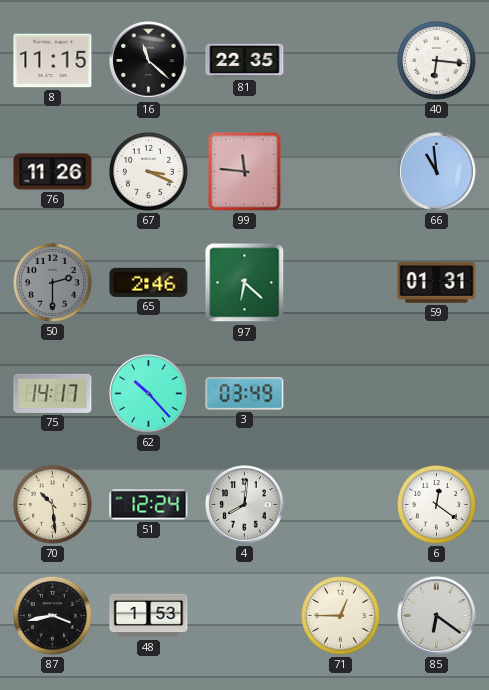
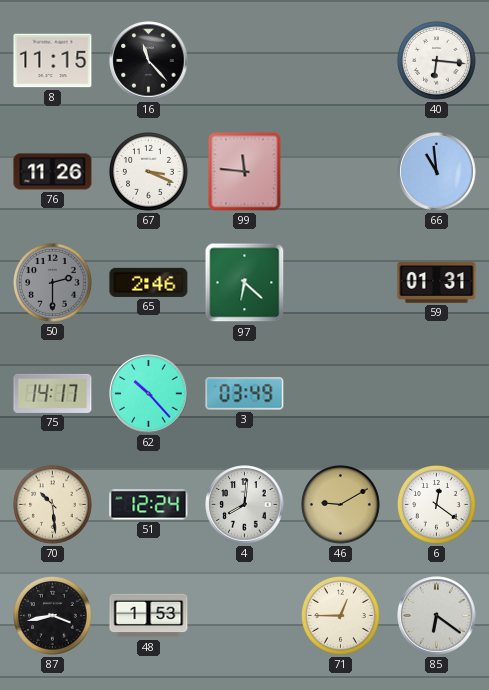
16: 11:22 -> 11:23 (149, 61)
81: 22:35 -> none (245, 61)
46: none -> 9:10 (341, 505)
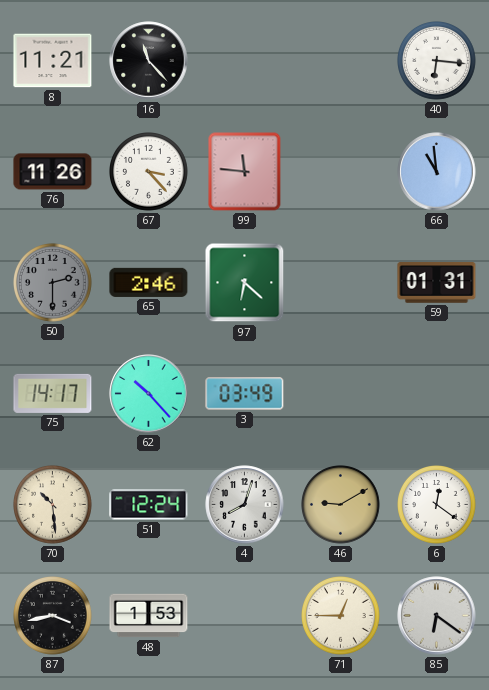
8: 11:15 -> 11:21 (53, 61)
67: 3:19 -> 3:23 (149, 172)
4: 8:01 -> 8:03 (245, 505)
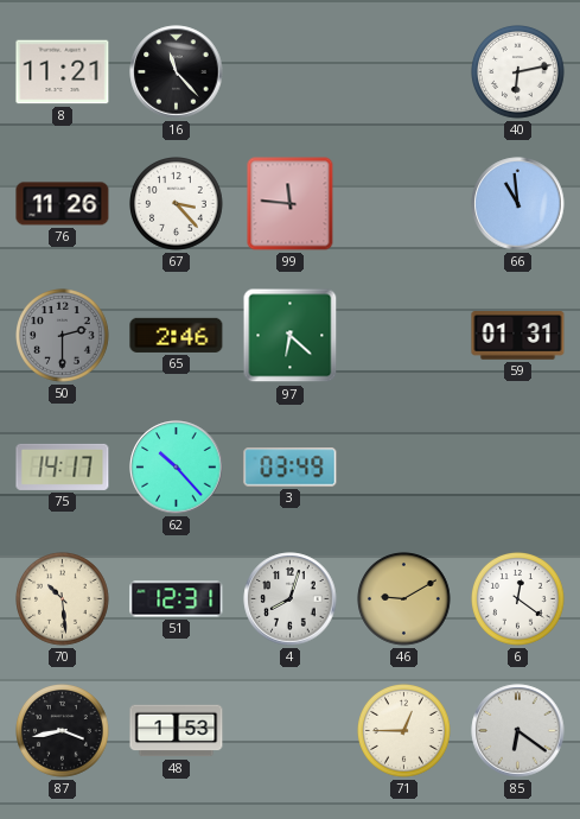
40: 6:16 -> 6:13 (518, 72)
51: 12:24 -> 12:31 (177, 599)
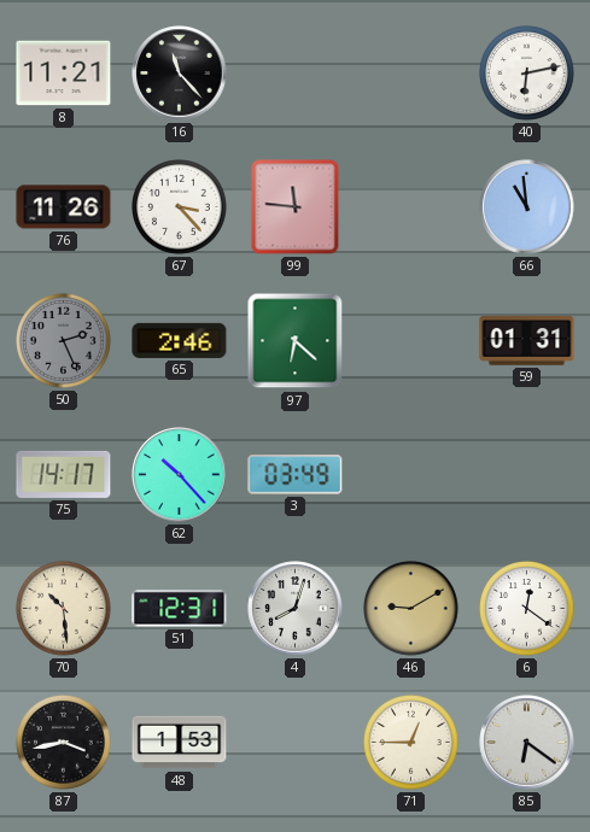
50: 2:30 -> 2:26 (64, 341)
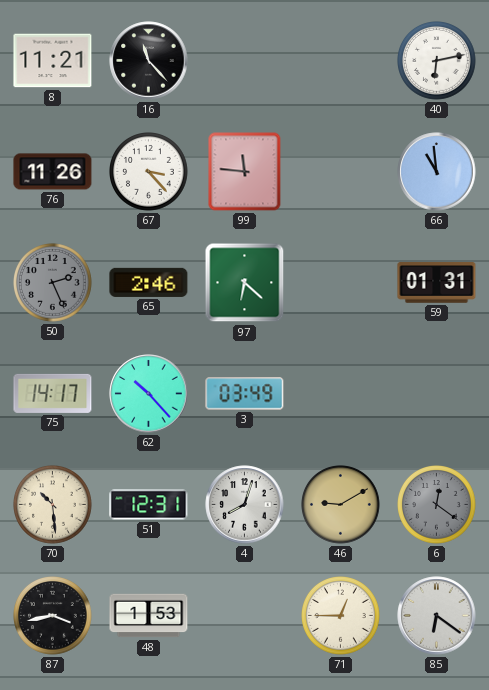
6 dial: white -> grey (437, 505)
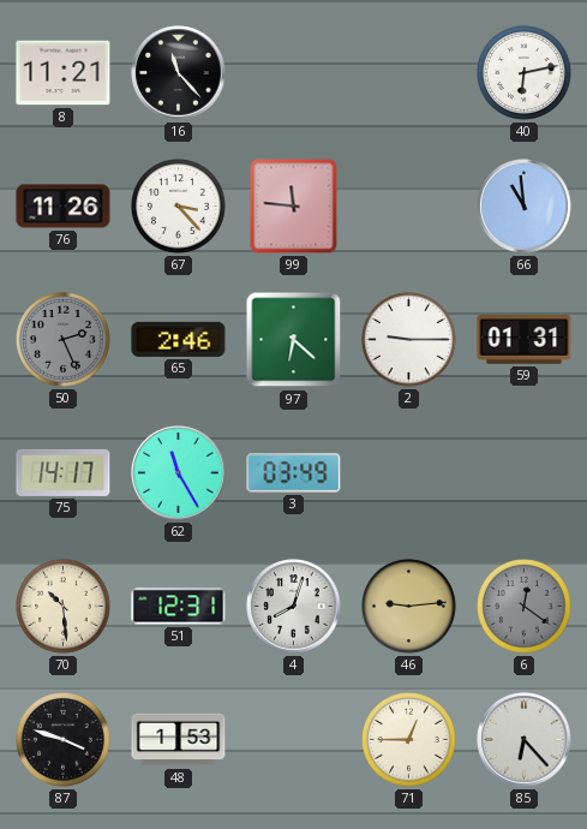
2: none -> 9:15 (409, 340)
62: 10:23 -> 11:25 (179, 473)
46: 9:10 -> 9:14 (409, 607)
87: 3:43 -> 3:48 (64, 740)
85: 6:21 -> 6:23 (525, 740)
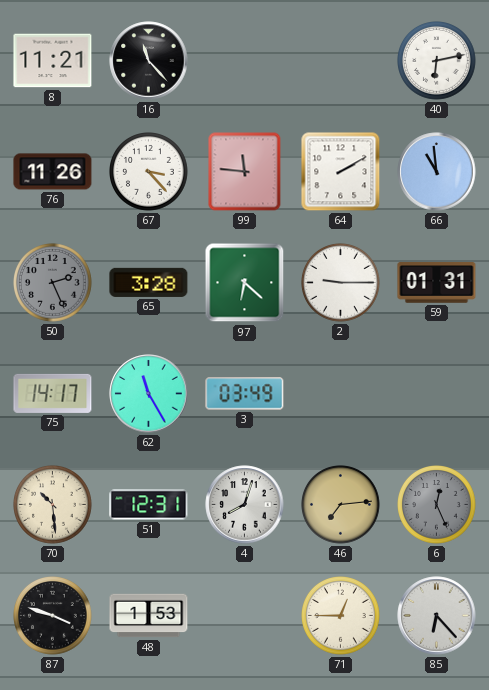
64: none -> 2:10 (341, 172)
65: 2:46 -> 3:28 (149, 282)
46: 9:14 -> 7:14 (341, 505)
6: 12:21 -> 12:26 (437, 505)
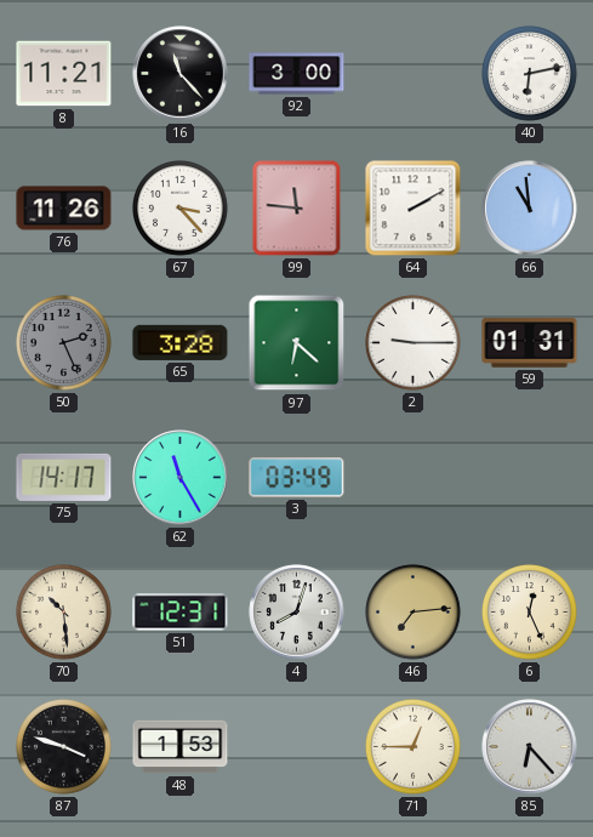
92: none -> 3:00 (297, 74)
6 dial: grey -> cream (530, 613)
